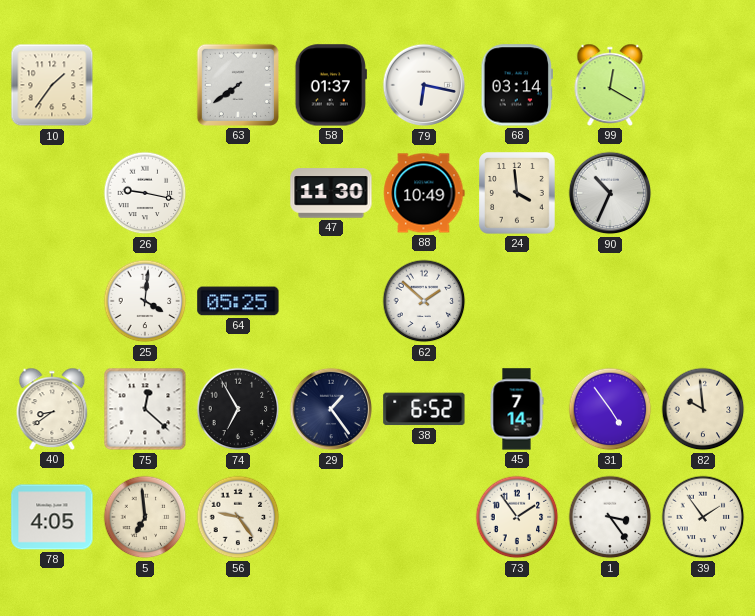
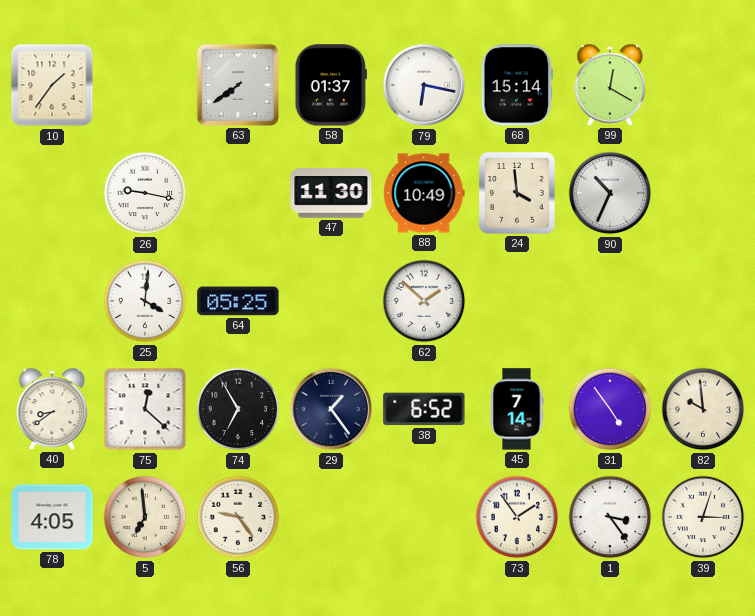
68: 03:14 -> 15:14 (516, 85)
39: 1:54 -> 3:03 (703, 517)
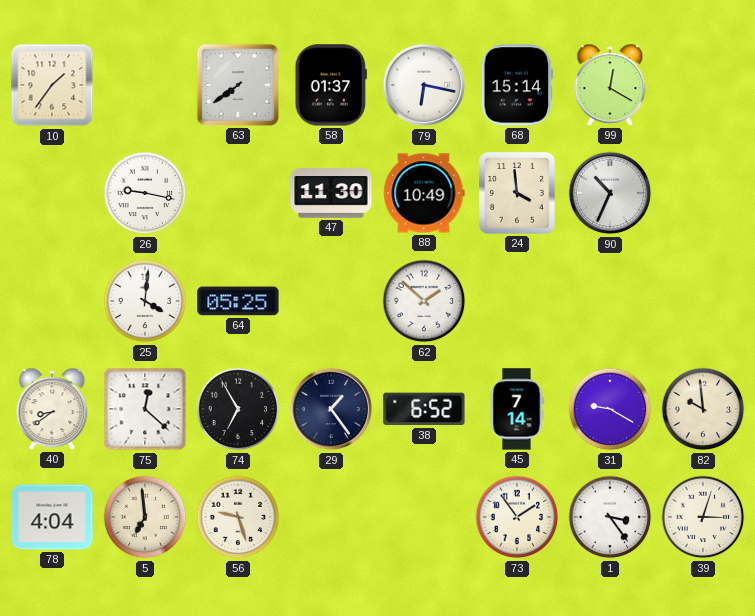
31: 4:54 -> 9:20 (610, 409)
78: 4:05 -> 4:04 (52, 517)
56: 9:24 -> 9:27 (238, 517)
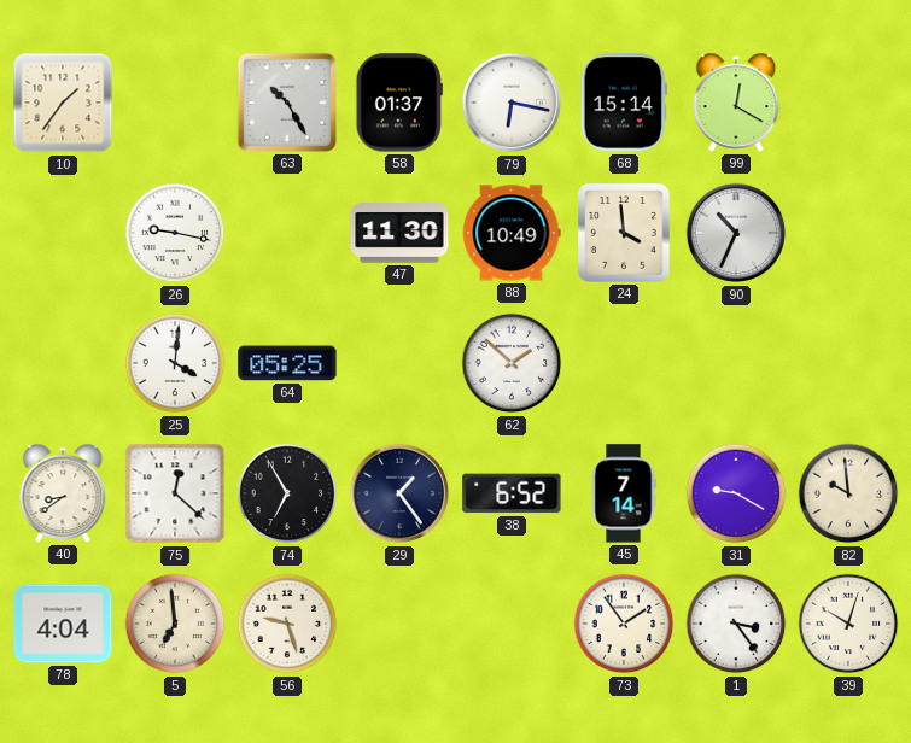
63: 7:39 -> 10:25 (287, 103)
39: 3:03 -> 10:03 (848, 624)
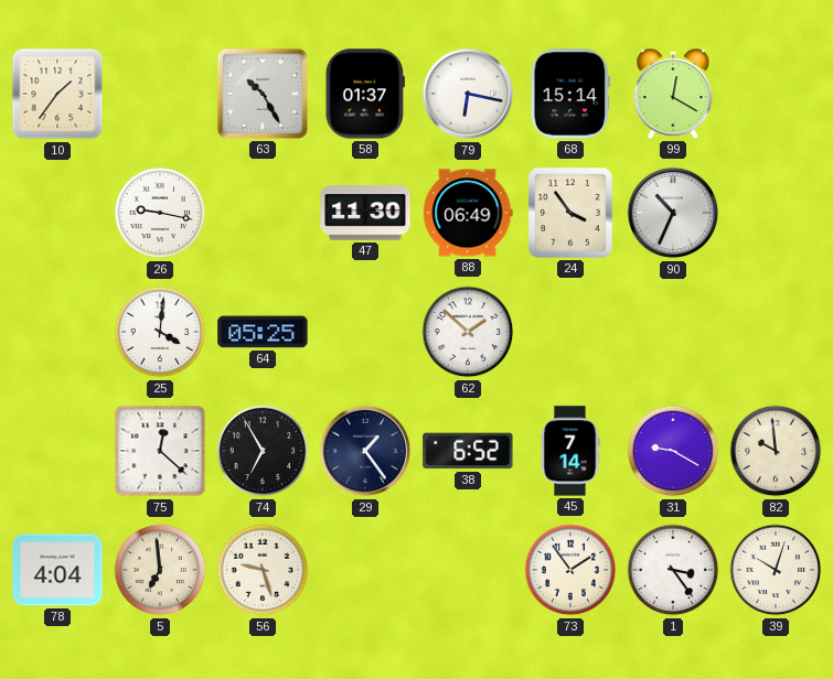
88: 10:49 -> 06:49 (468, 213)
24: 3:59 -> 3:54 (570, 213)
40: 8:39 -> none (63, 493)
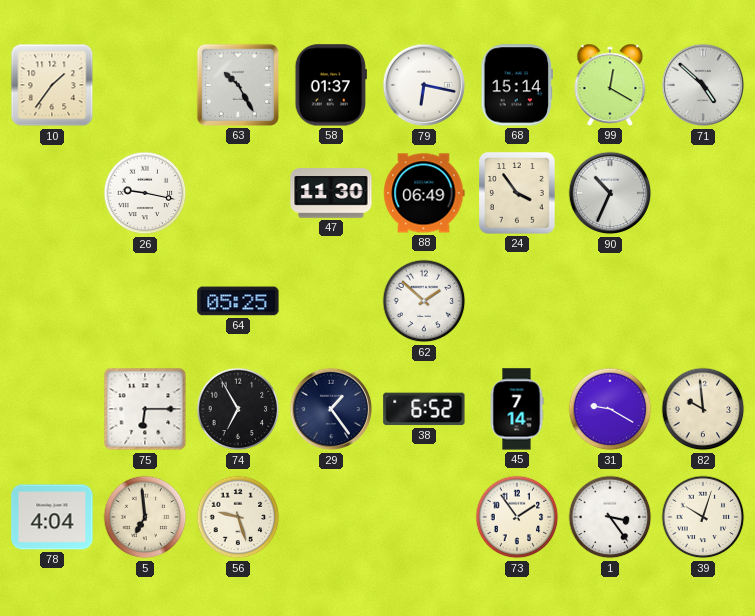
71: none -> 4:52 (703, 85)
25: 4:01 -> none (160, 332)
75: 12:22 -> 6:15 (145, 409)
